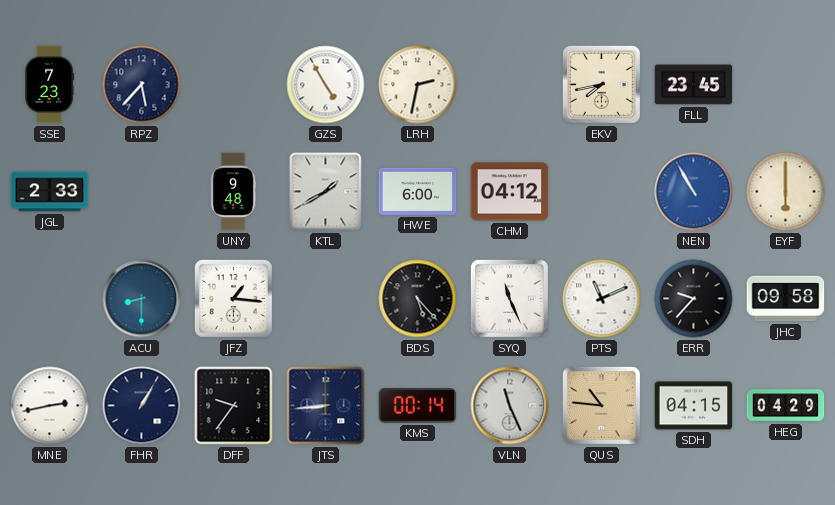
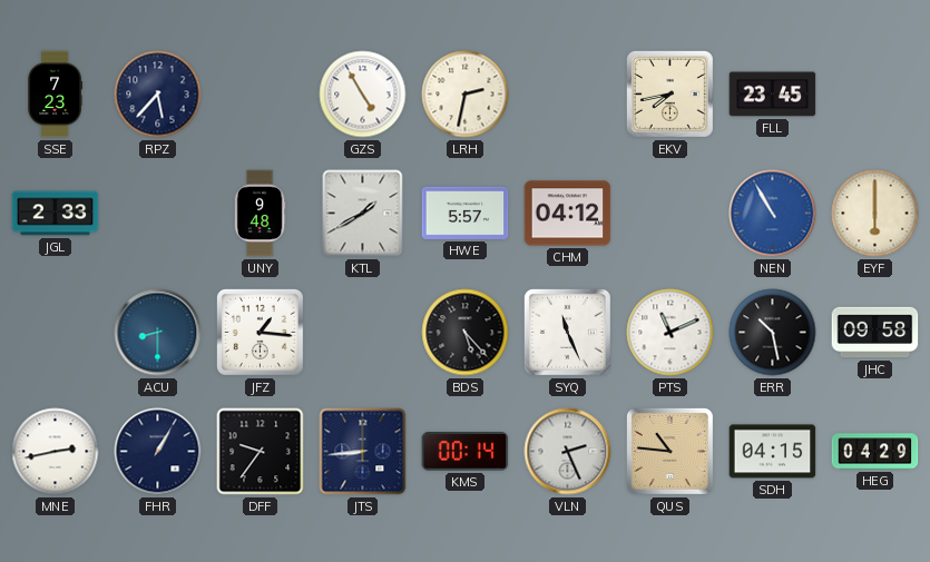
HWE: 6:00 -> 5:57 (466, 213)
ERR: 9:37 -> 10:28 (773, 333)
VLN: 11:26 -> 2:26 (568, 452)
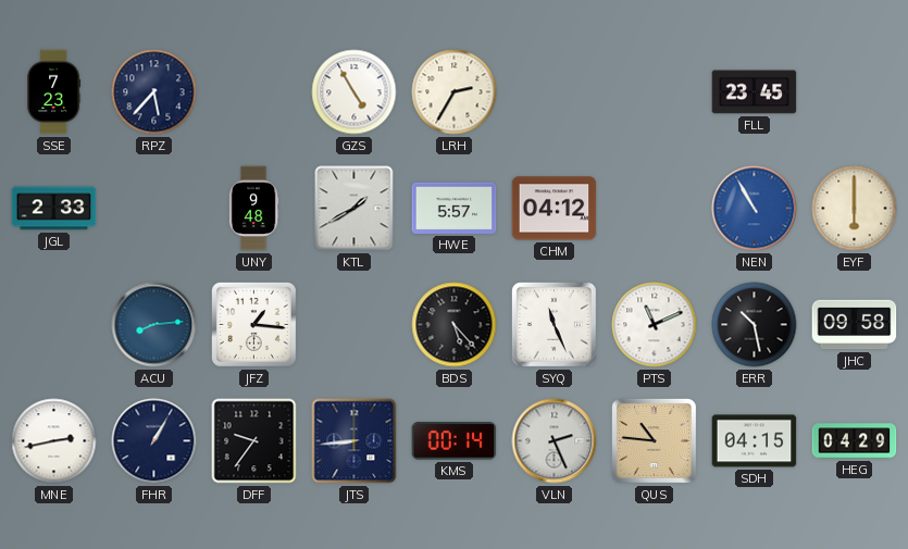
LRH: 2:32 -> 2:35 (455, 92)
EKV: 7:43 -> none (669, 93)
ACU: 8:30 -> 8:14 (154, 325)
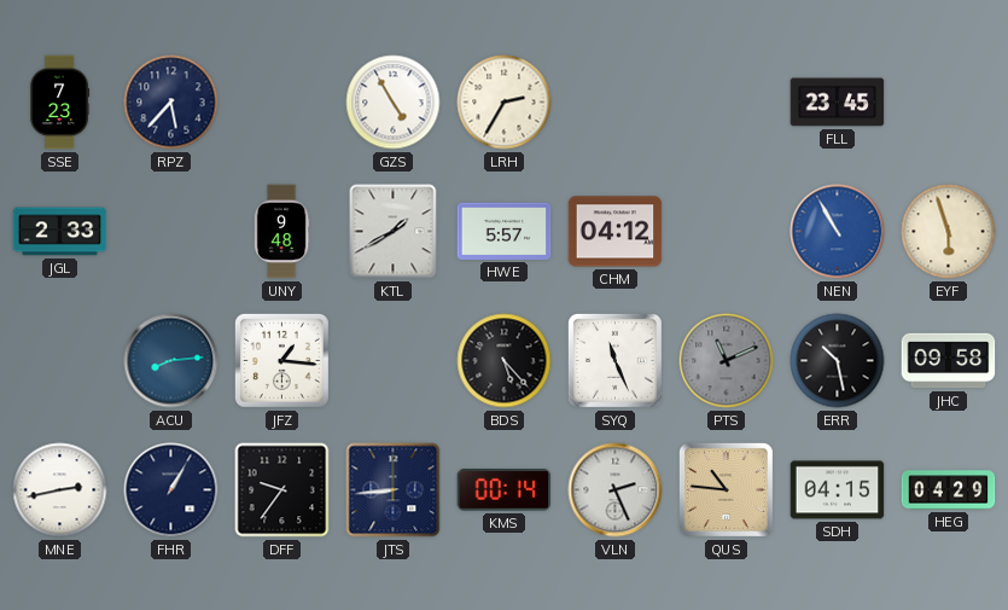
EYF: 6:00 -> 5:57 (949, 232)
PTS dial: white -> grey (727, 361)
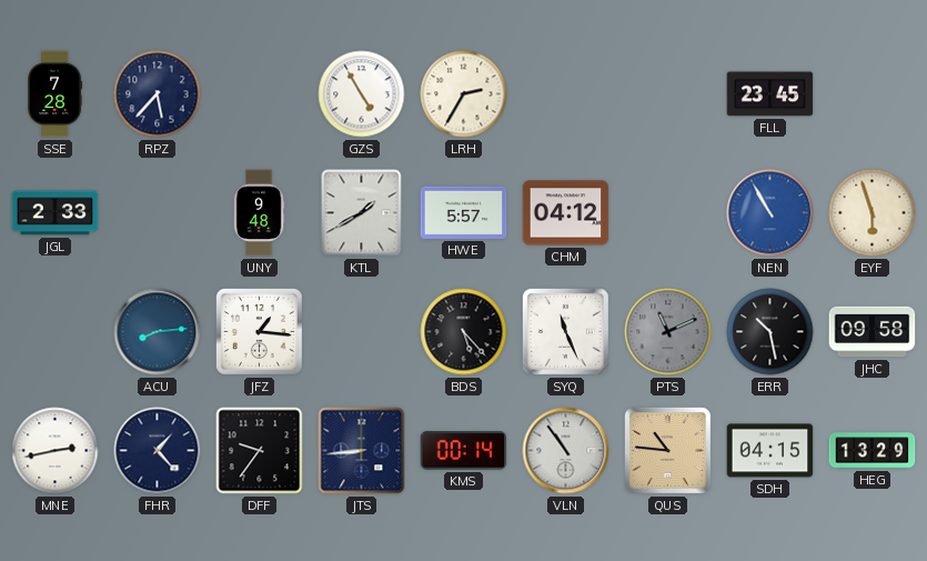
SSE: 7:23 -> 7:28 (56, 94)
FHR: 1:05 -> 1:23 (158, 451)
VLN: 2:26 -> 10:54 (566, 451)
HEG: 04:29 -> 13:29 (873, 451)
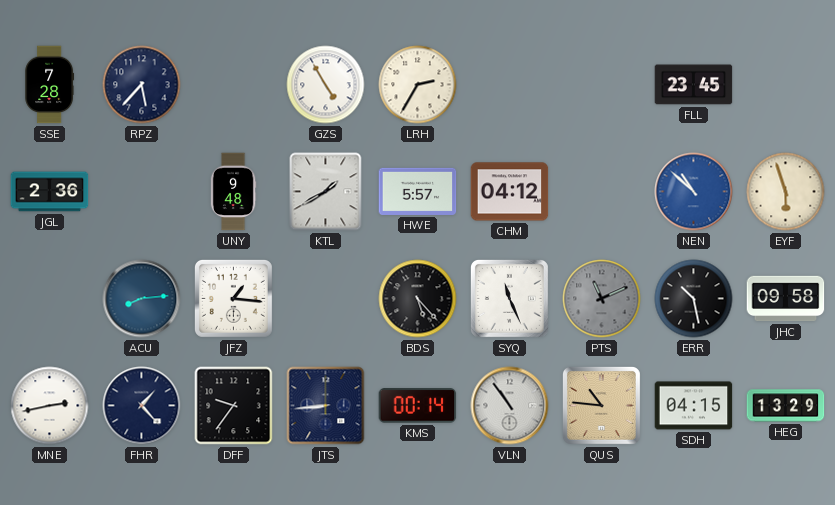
JGL: 2:33 -> 2:36 (50, 192)
NEN: 10:55 -> 10:52 (694, 192)
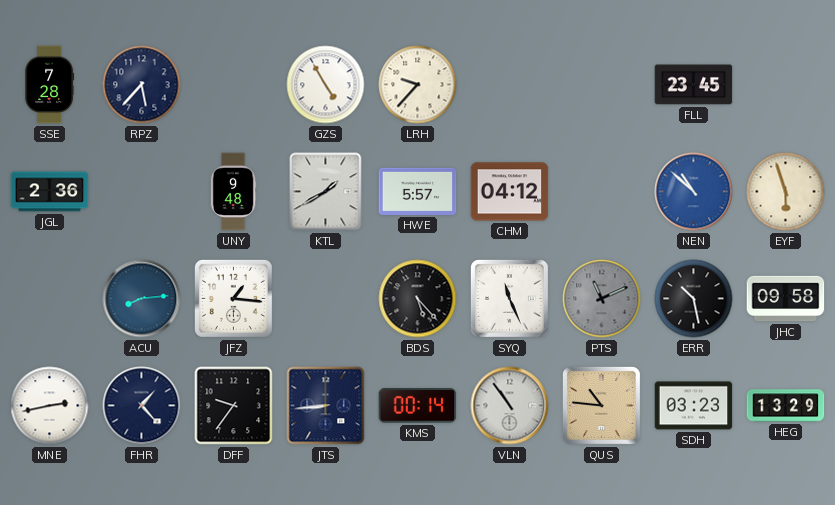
LRH: 2:35 -> 9:37 (418, 85)
SDH: 04:15 -> 03:23 (694, 406)
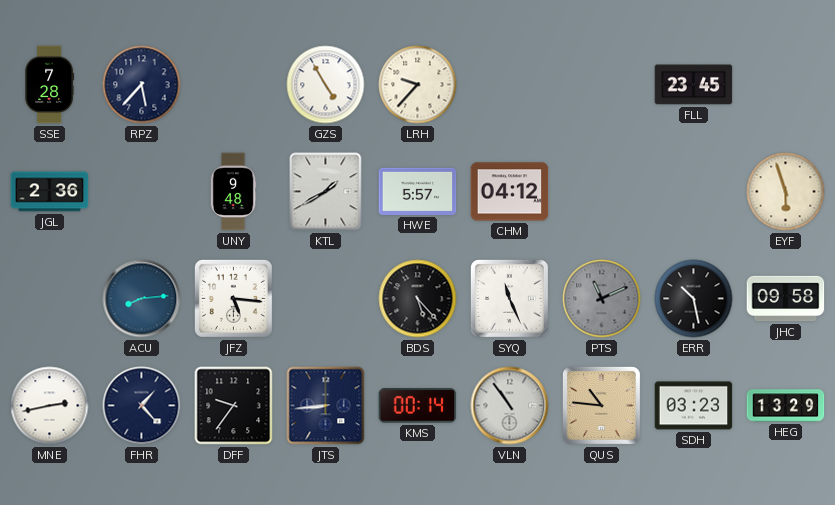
NEN: 10:52 -> none (694, 192)
JFZ: 1:16 -> 5:16 (233, 298)
